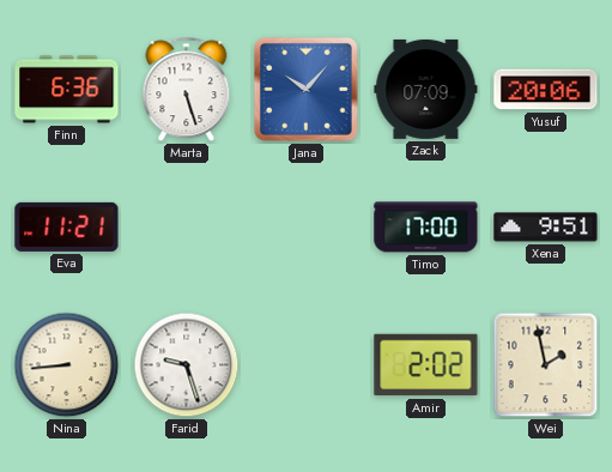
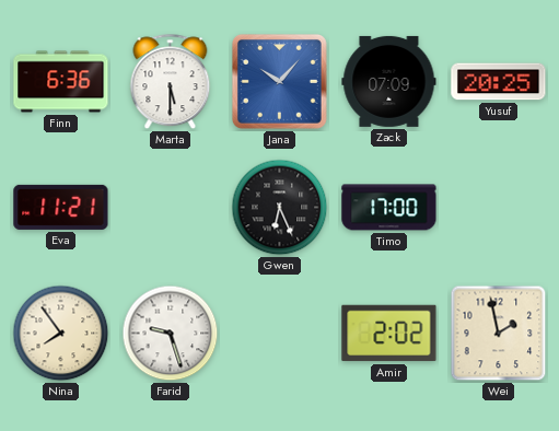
Marta: 5:27 -> 5:30 (171, 82)
Yusuf: 20:06 -> 20:25 (499, 82)
Gwen: none -> 6:26 (280, 208)
Xena: 9:51 -> none (546, 228)
Nina: 8:44 -> 7:54 (61, 334)
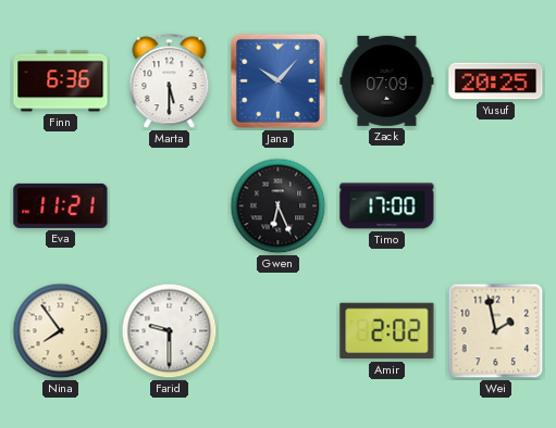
Farid: 9:27 -> 9:30 (170, 331)
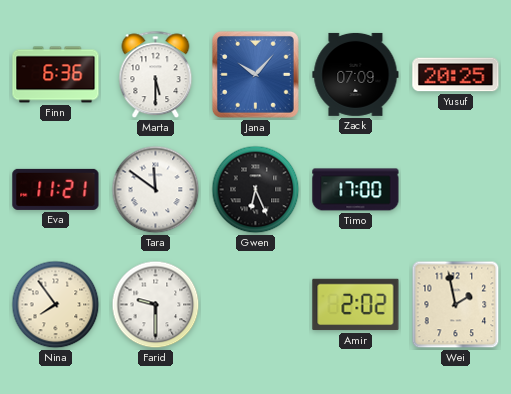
Tara: none -> 11:51 (156, 190)
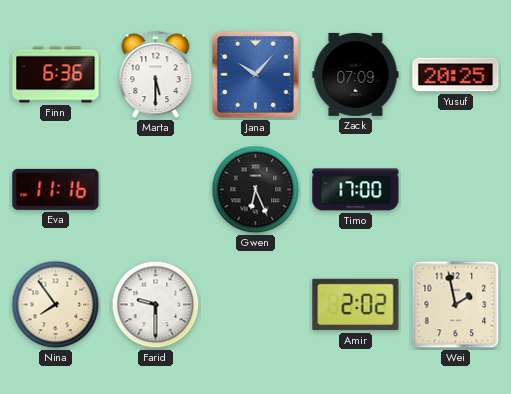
Eva: 11:21 -> 11:16 (56, 189)
Tara: 11:51 -> none (156, 190)
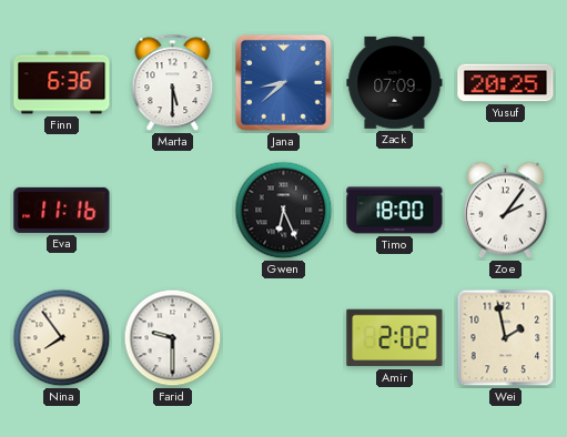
Jana: 10:07 -> 8:38 (283, 82)
Timo: 17:00 -> 18:00 (395, 211)
Zoe: none -> 2:06 (505, 211)
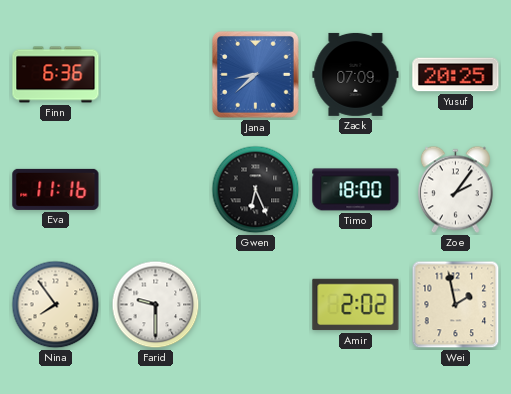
Marta: 5:30 -> none (173, 83)
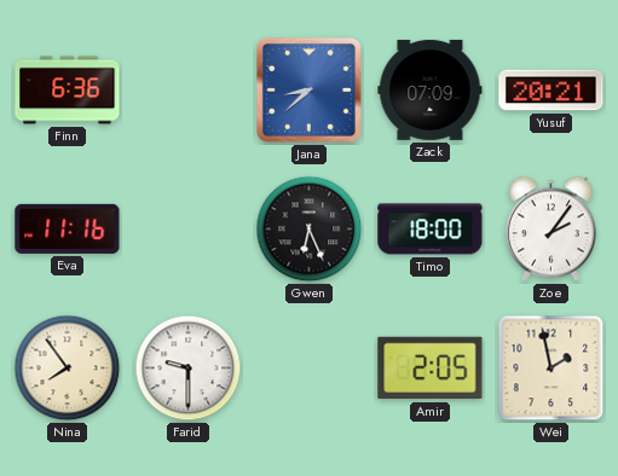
Yusuf: 20:25 -> 20:21 (551, 91)
Amir: 2:02 -> 2:05 (431, 368)
